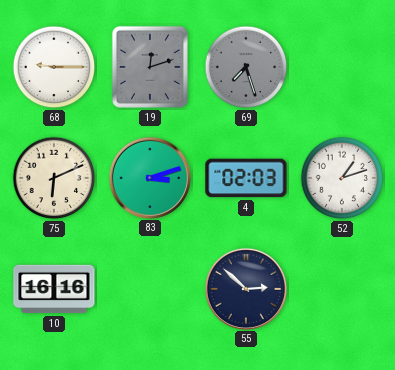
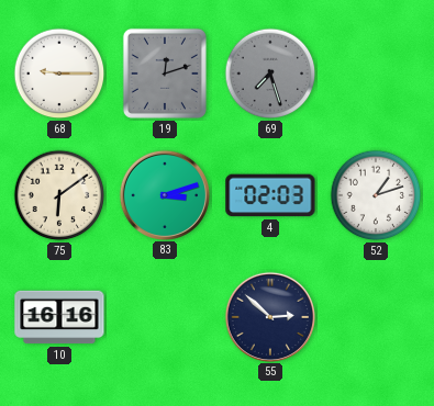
75: 6:11 -> 6:09 (59, 195)
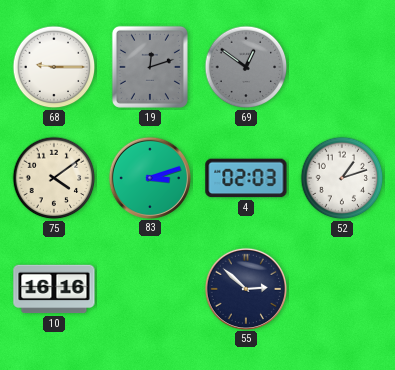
69: 7:27 -> 12:51 (246, 67)
75: 6:09 -> 4:09 (54, 178)
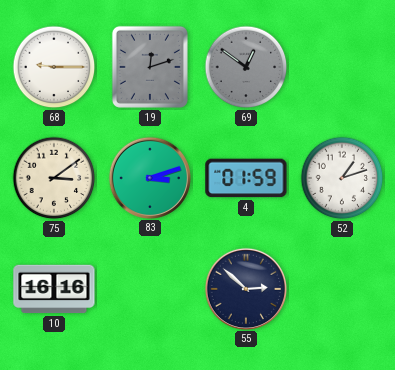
75: 4:09 -> 3:09 (54, 178)
4: 02:03 -> 01:59 (246, 178)
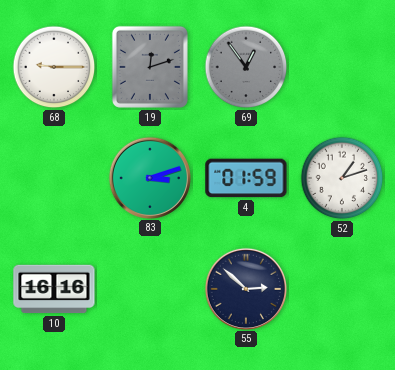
69: 12:51 -> 12:54 (246, 67)
75: 3:09 -> none (54, 178)
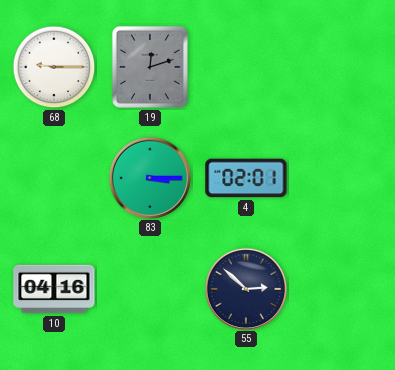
69: 12:54 -> none (246, 67)
83: 3:12 -> 3:15 (149, 177)
4: 01:59 -> 02:01 (246, 178)
52: 1:12 -> none (342, 178)
10: 16:16 -> 04:16 (54, 289)
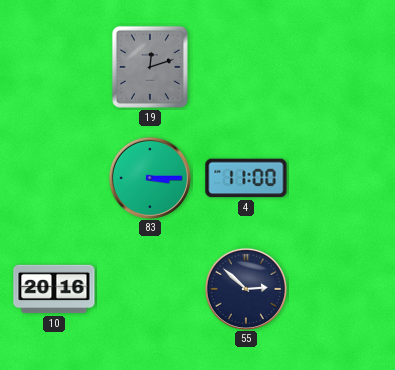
68: 9:15 -> none (54, 67)
4: 02:01 -> 11:00 (246, 178)
10: 04:16 -> 20:16 (54, 289)
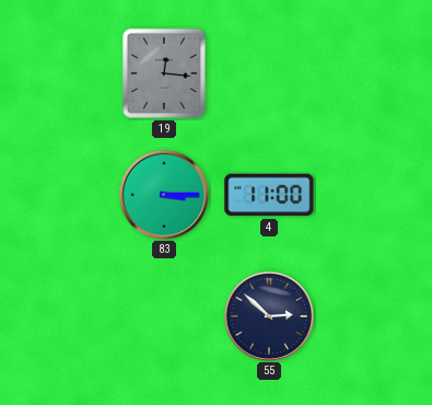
19: 12:12 -> 12:16 (164, 73)
10: 20:16 -> none (54, 289)
